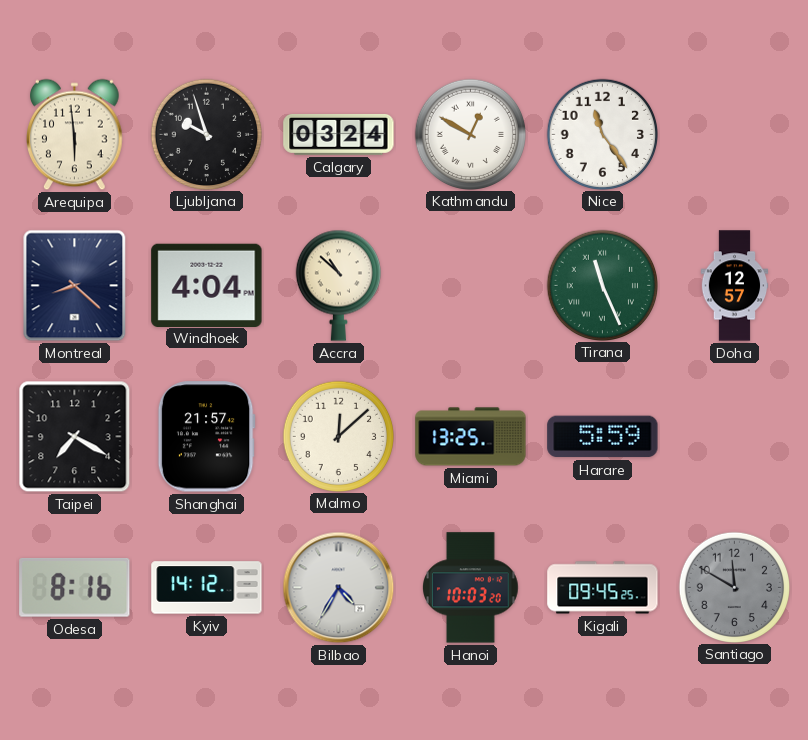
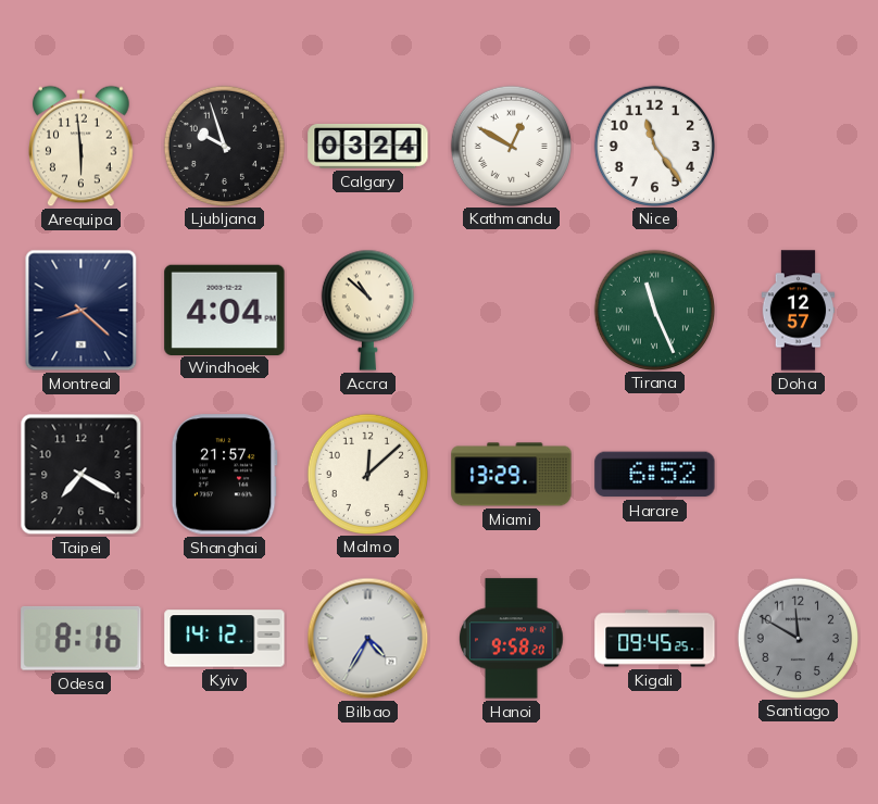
Miami: 13:25 -> 13:29 (512, 475)
Harare: 5:59 -> 6:52 (655, 475)
Hanoi: 10:03 -> 9:58 (512, 639)
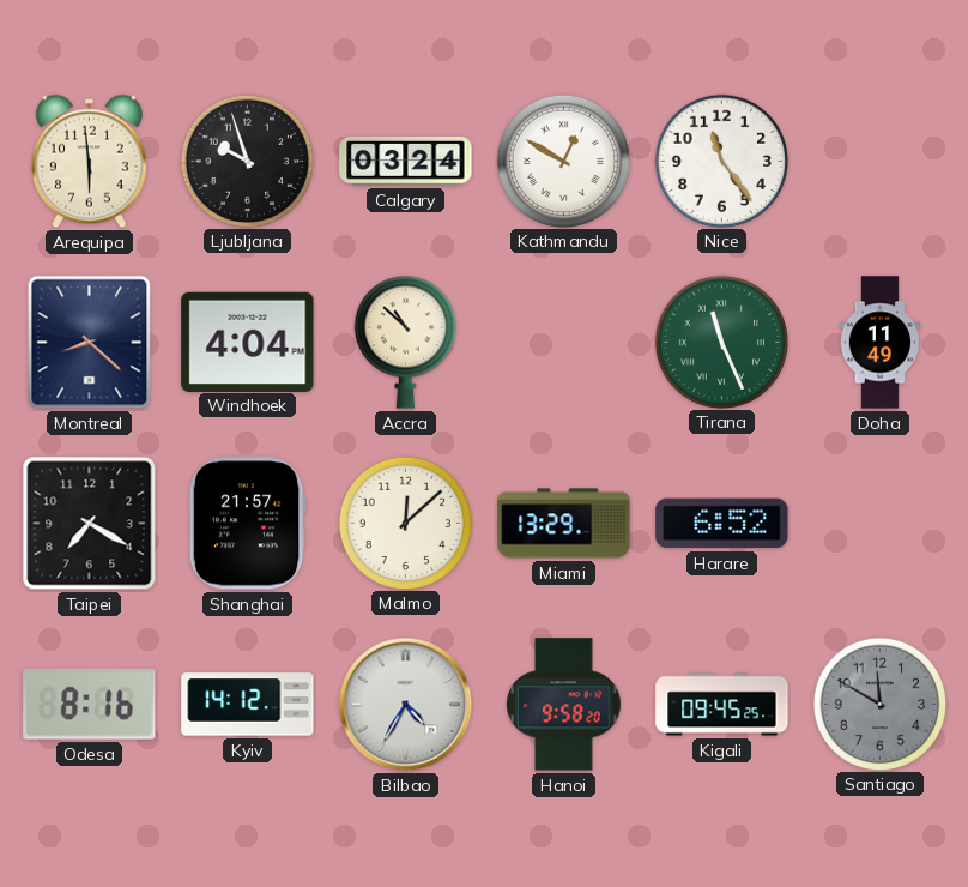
Doha: 12:57 -> 11:49 (881, 343)
